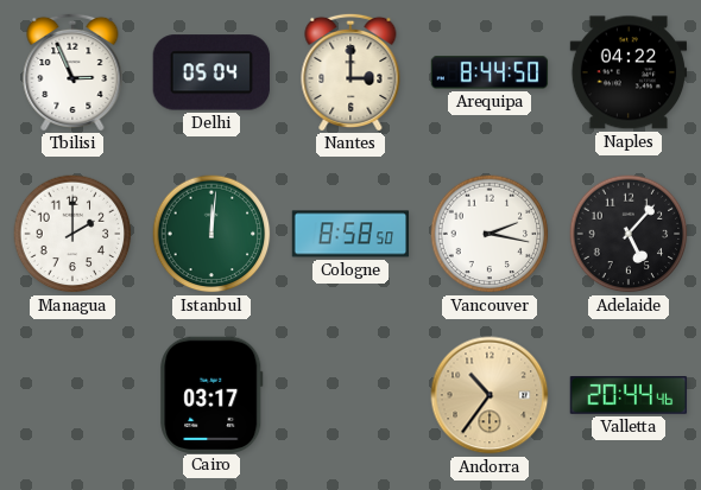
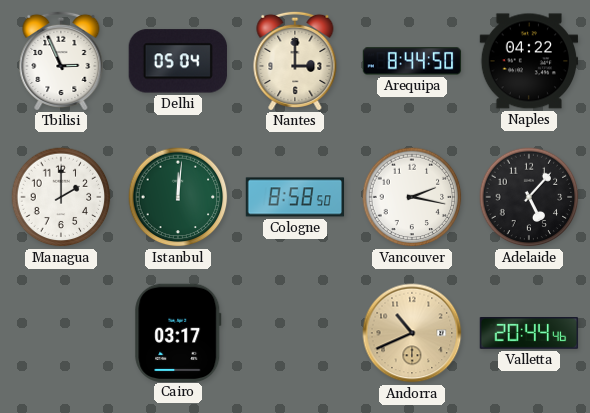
Andorra: 10:36 -> 10:41 (412, 333)
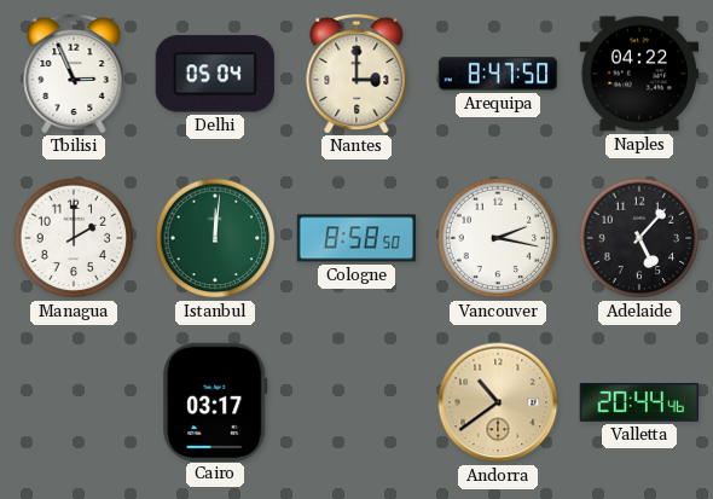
Arequipa: 8:44 -> 8:47 (498, 74)
Andorra: 10:41 -> 10:39 (498, 402)
